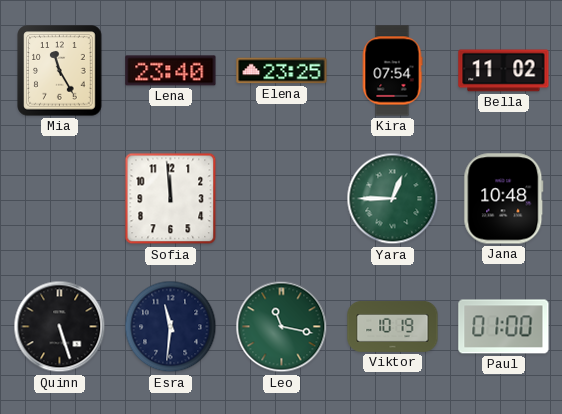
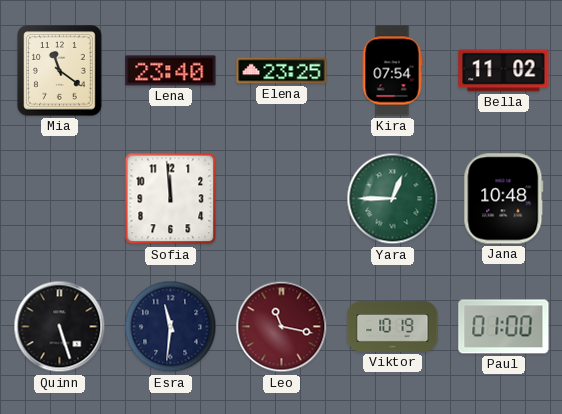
Mia: 11:25 -> 11:21 (60, 71)
Leo dial: green -> burgundy (282, 327)
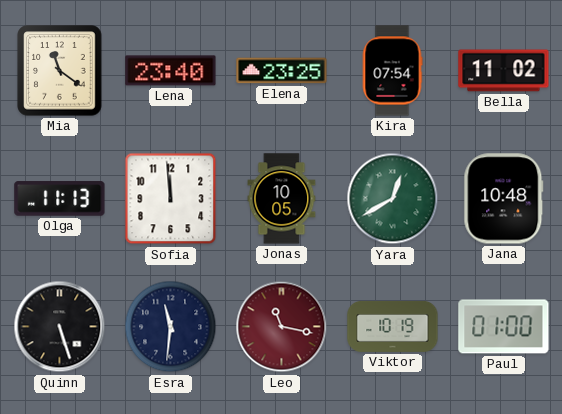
Olga: none -> 11:13 (60, 199)
Jonas: none -> 10:05 (282, 199)
Yara: 12:45 -> 12:40 (393, 199)
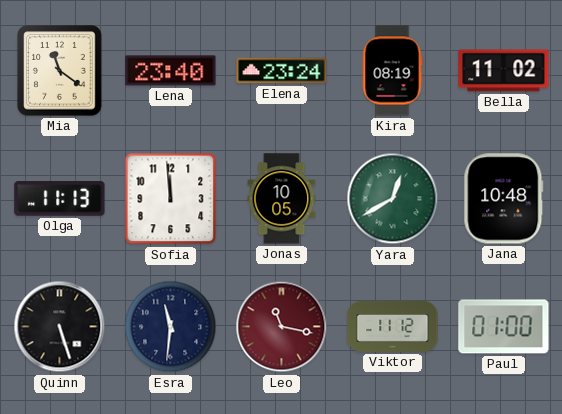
Elena: 23:25 -> 23:24 (282, 71)
Kira: 07:54 -> 08:19 (392, 71)
Viktor: 10:19 -> 11:12 (393, 327)
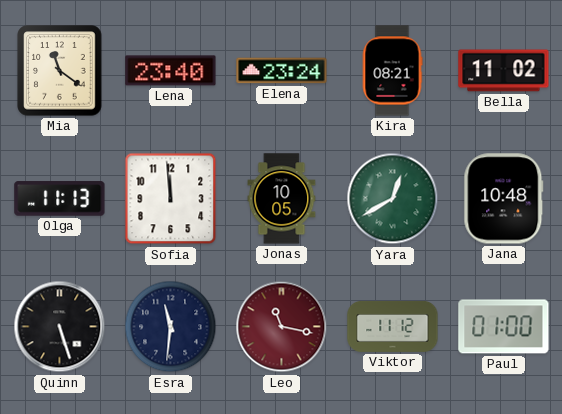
Kira: 08:19 -> 08:21 (392, 71)
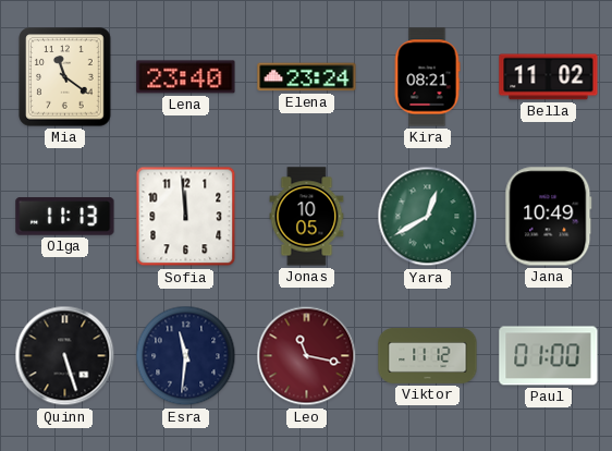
Jana: 10:48 -> 10:49 (549, 217)
